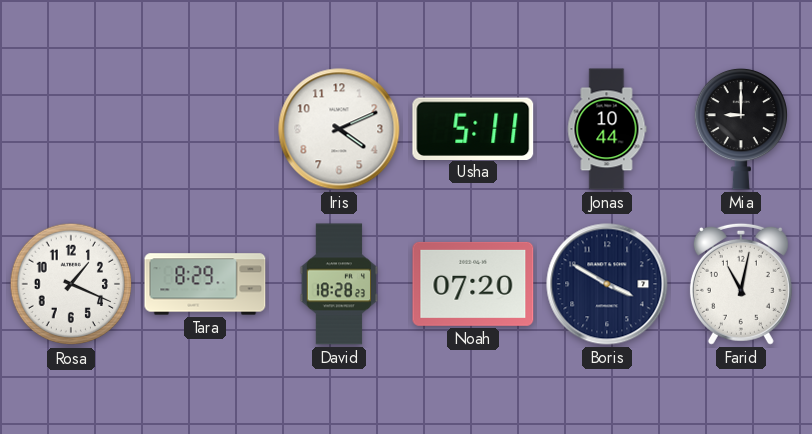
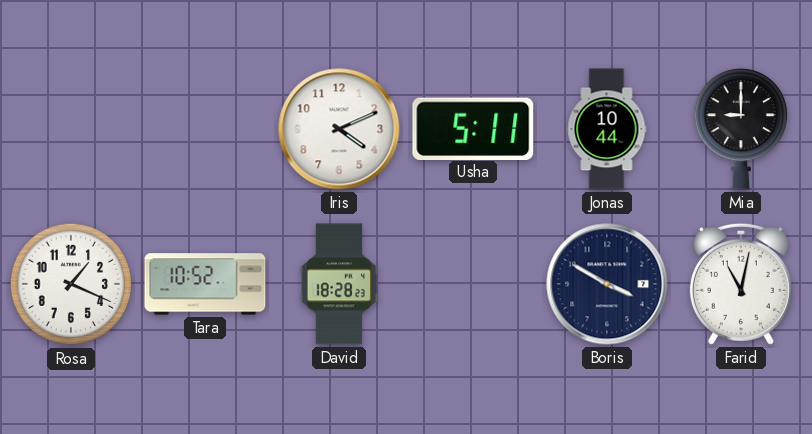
Tara: 8:29 -> 10:52 (205, 284)
Noah: 07:20 -> none (473, 284)
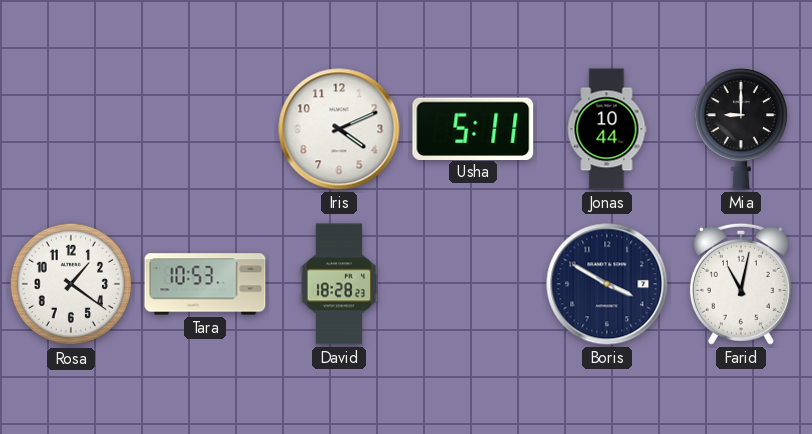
Rosa: 1:19 -> 1:21 (71, 284)
Tara: 10:52 -> 10:53 (205, 284)
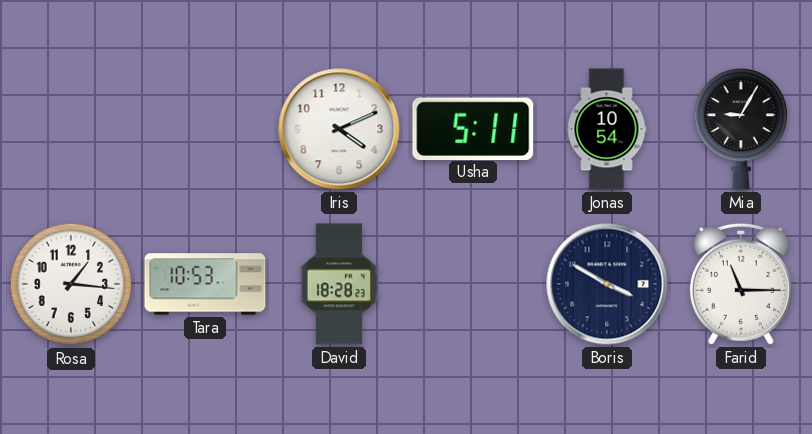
Jonas: 10:44 -> 10:54 (607, 129)
Mia: 9:00 -> 9:05 (740, 129)
Rosa: 1:21 -> 1:16 (71, 284)
Farid: 11:02 -> 11:15 (741, 284)
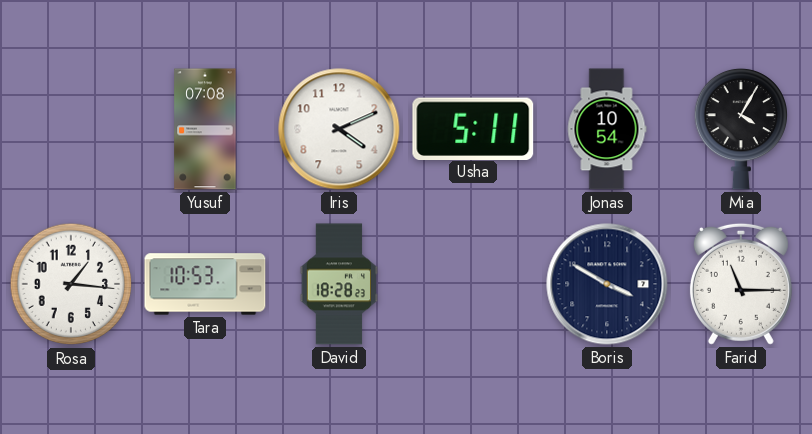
Yusuf: none -> 07:08 (205, 129)
Mia: 9:05 -> 4:05 (740, 129)
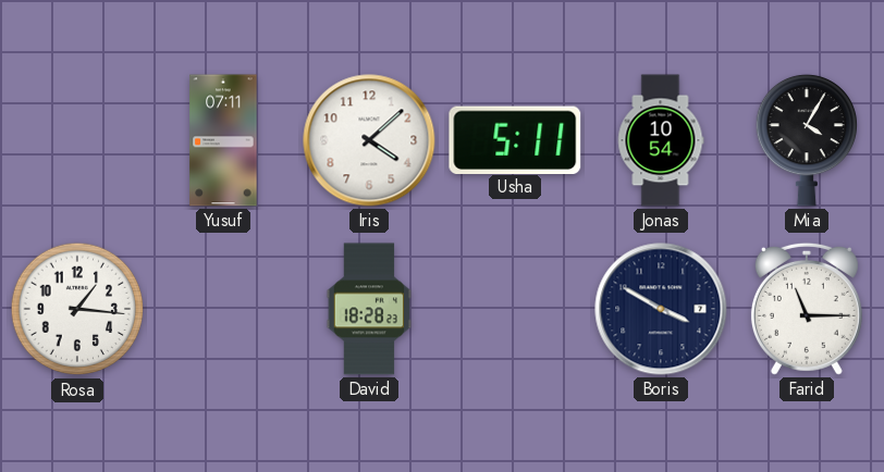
Yusuf: 07:08 -> 07:11 (223, 140)
Iris: 4:11 -> 4:08 (369, 140)
Tara: 10:53 -> none (205, 284)
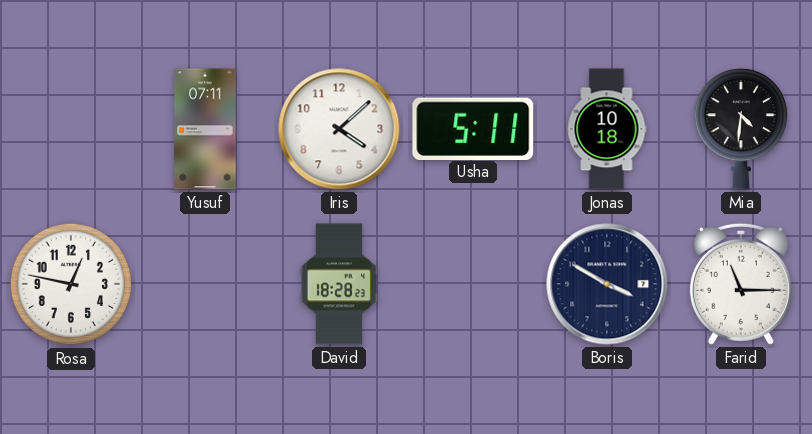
Jonas: 10:54 -> 10:18 (607, 129)
Mia: 4:05 -> 4:31 (740, 129)
Rosa: 1:16 -> 12:47 (71, 284)
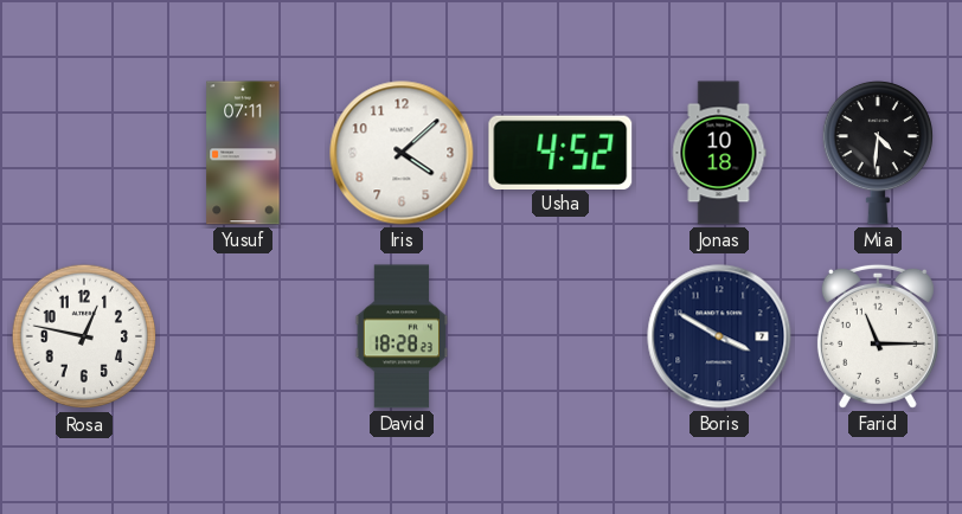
Usha: 5:11 -> 4:52 (560, 152)
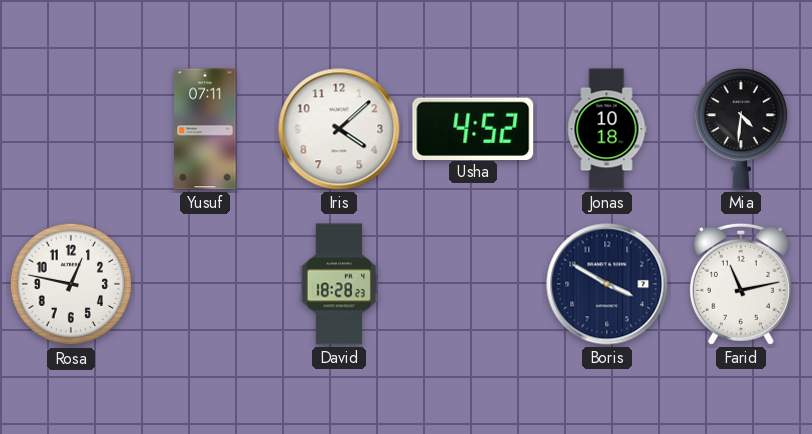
Farid: 11:15 -> 11:13 (741, 284)
